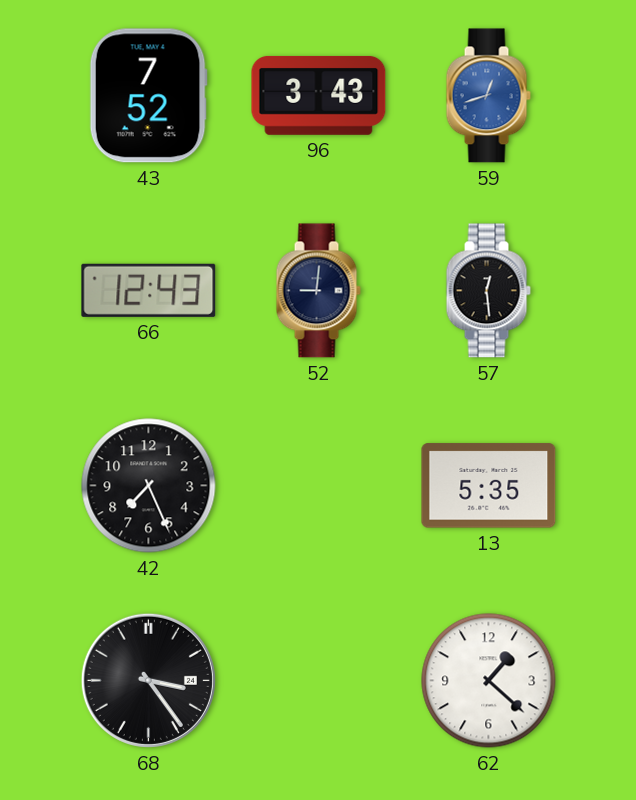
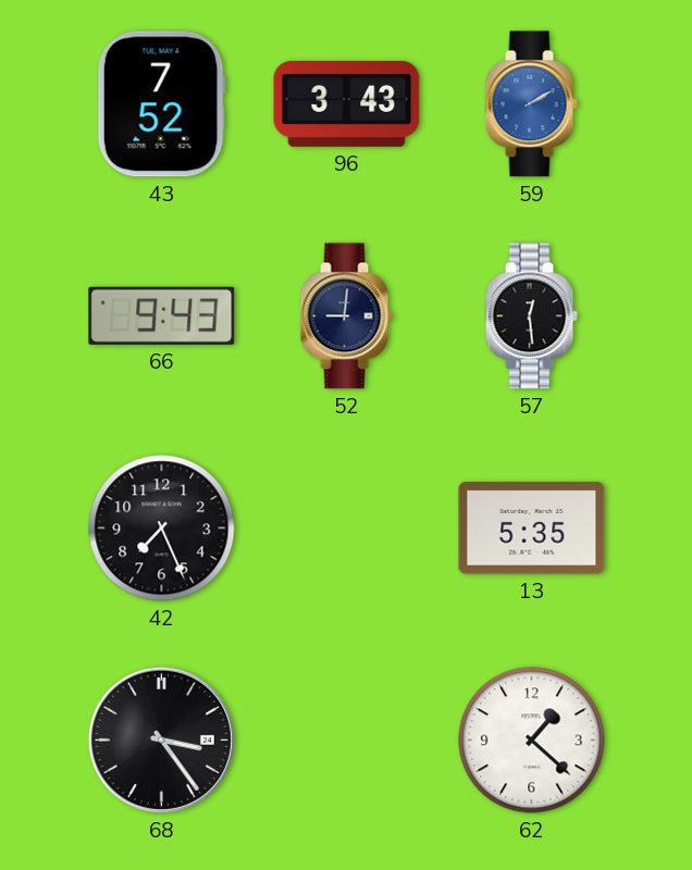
59: 12:42 -> 2:10 (531, 104)
66: 12:43 -> 9:43 (162, 315)
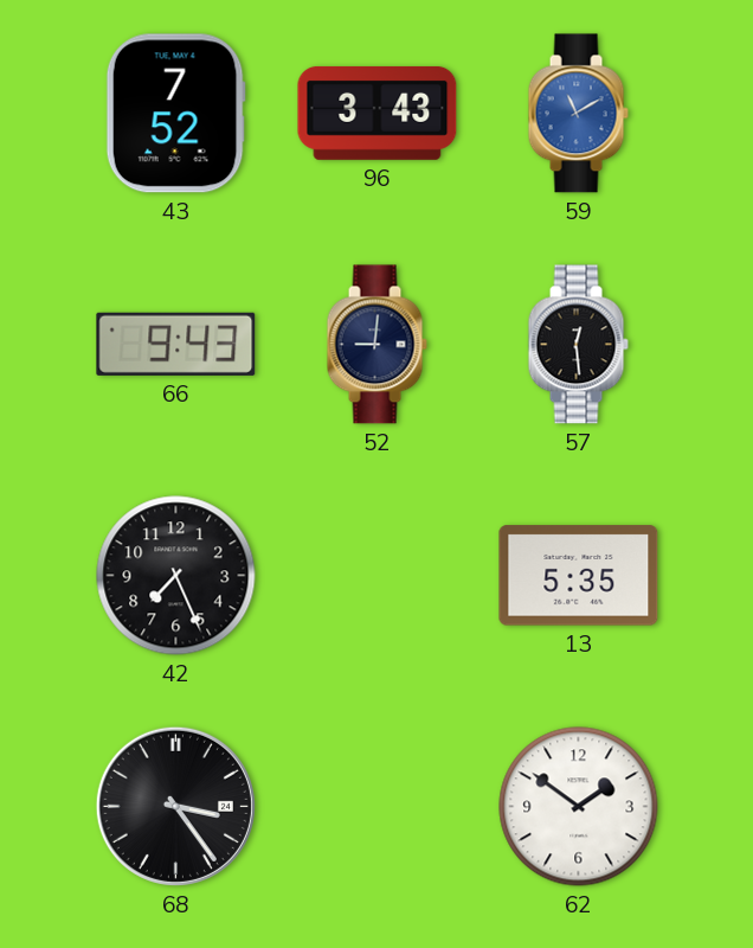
59: 2:10 -> 11:10 (578, 114)
62: 1:22 -> 1:51 (579, 807)
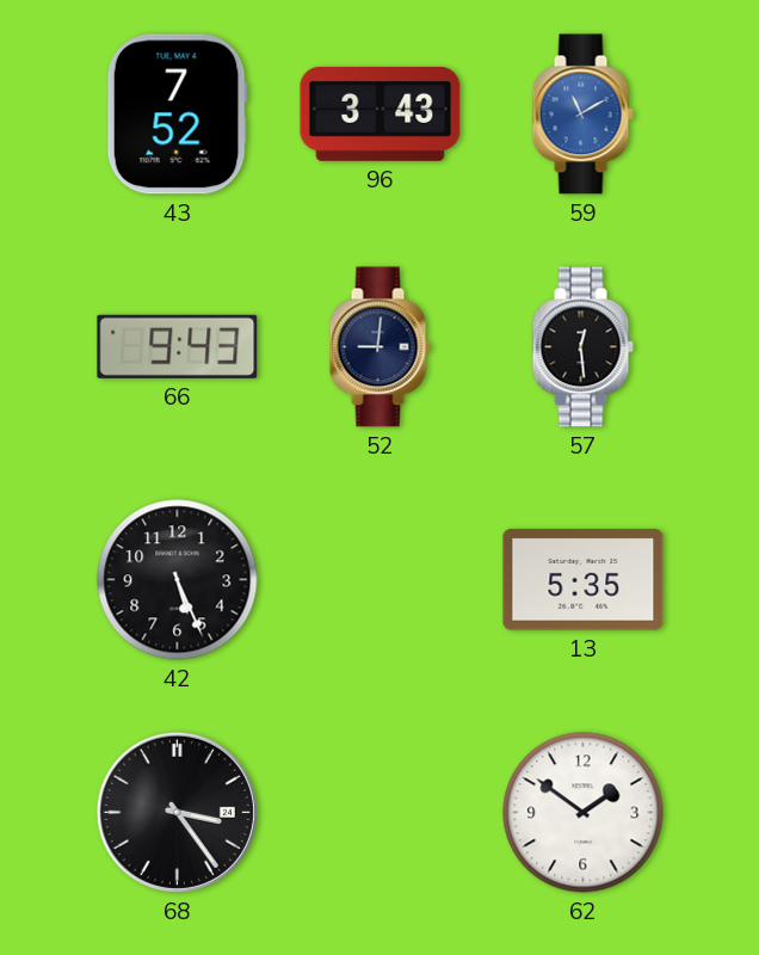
42: 7:26 -> 5:26 (178, 580)
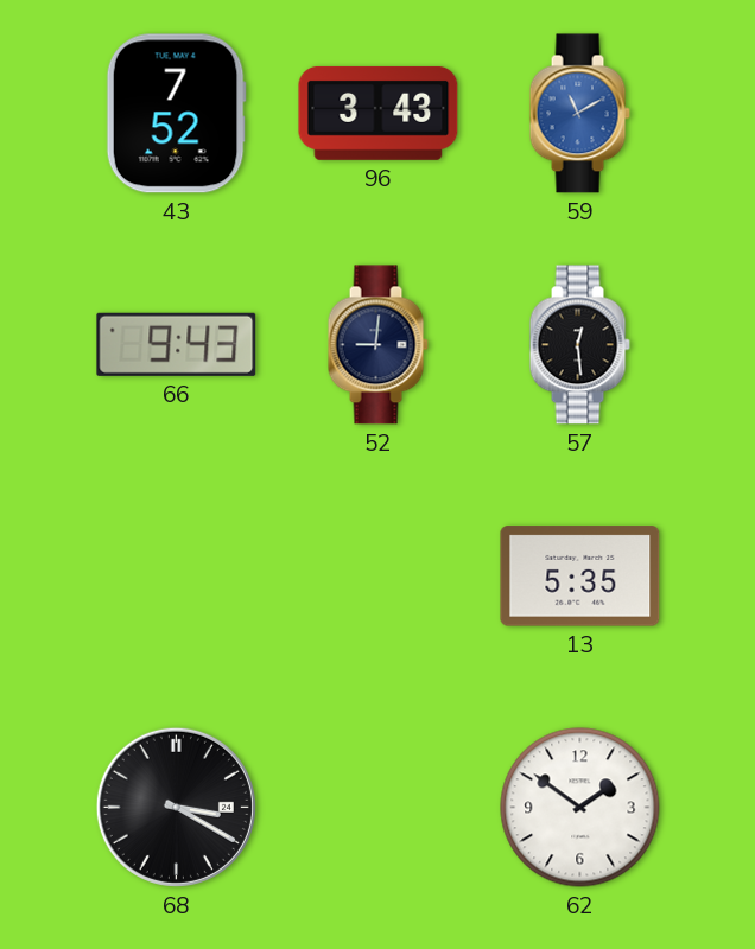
42: 5:26 -> none (178, 580)
68: 3:24 -> 3:20 (176, 807)
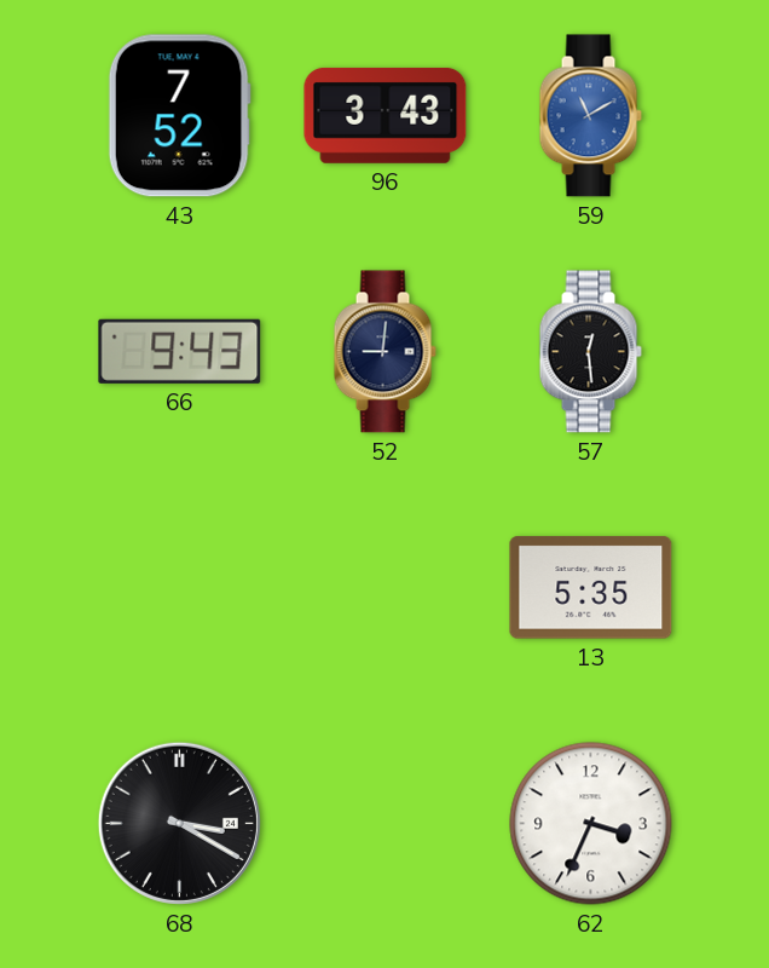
62: 1:51 -> 3:34 (591, 824)
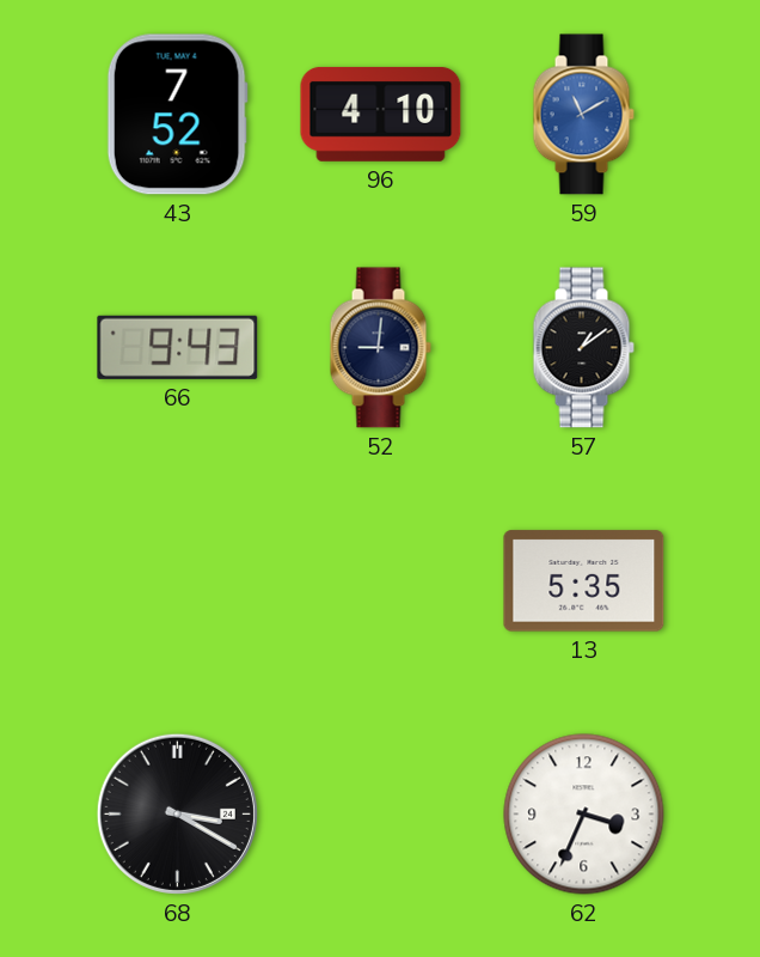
96: 3:43 -> 4:10 (381, 115)
57: 12:29 -> 1:09 (583, 348)
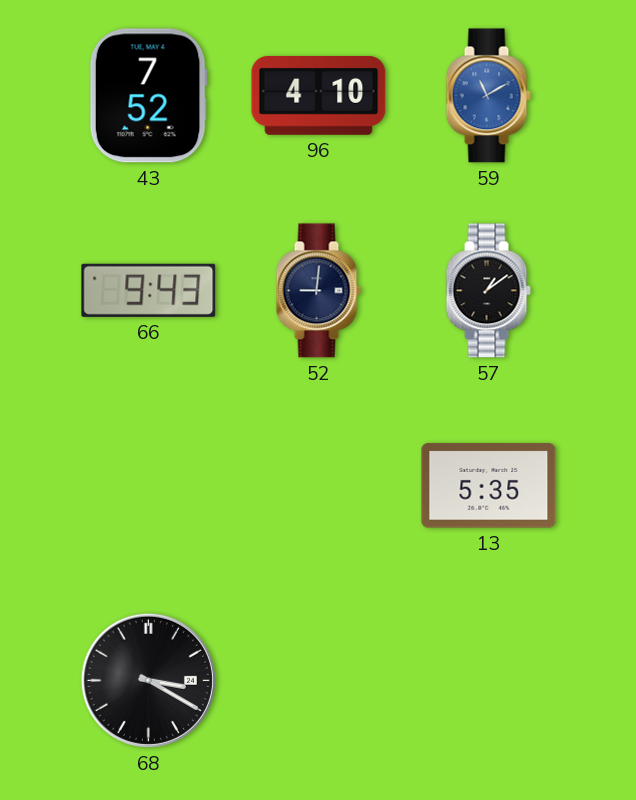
62: 3:34 -> none (584, 815)
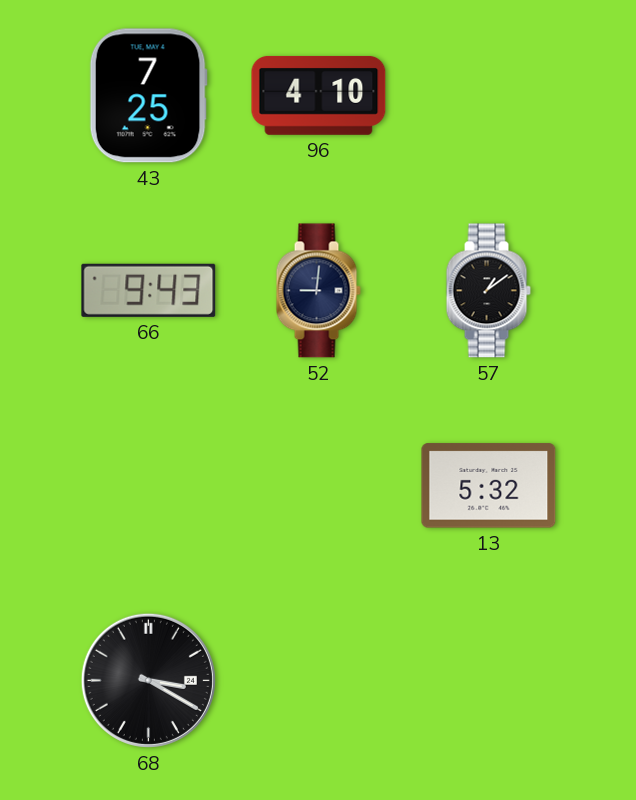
43: 7:52 -> 7:25 (148, 96)
59: 11:10 -> none (488, 96)
13: 5:35 -> 5:32 (489, 486)
